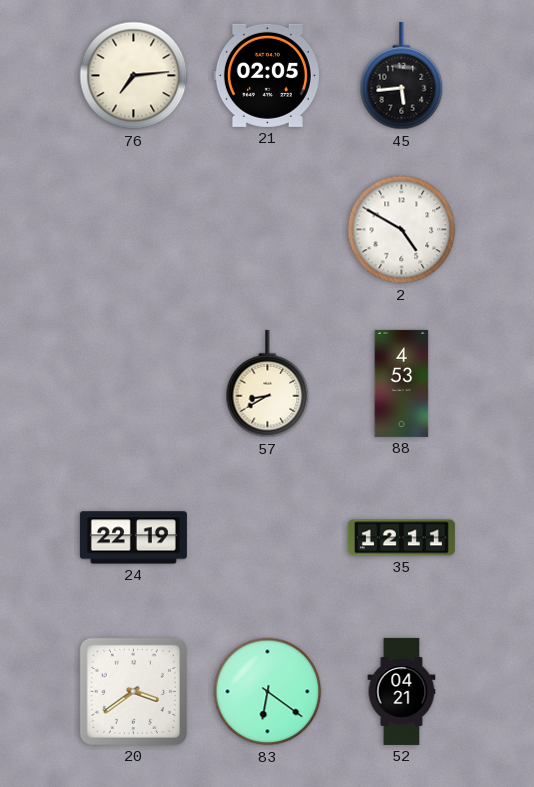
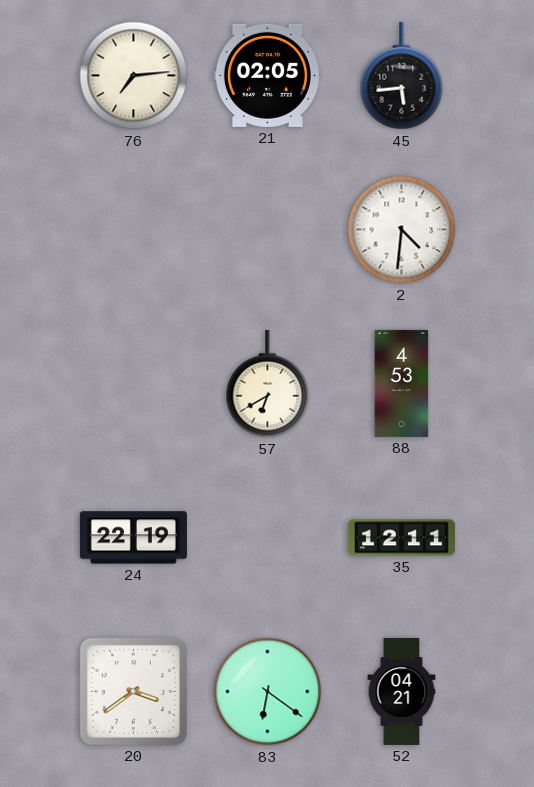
2: 4:50 -> 4:31 (402, 230)
57: 8:40 -> 6:40 (268, 384)
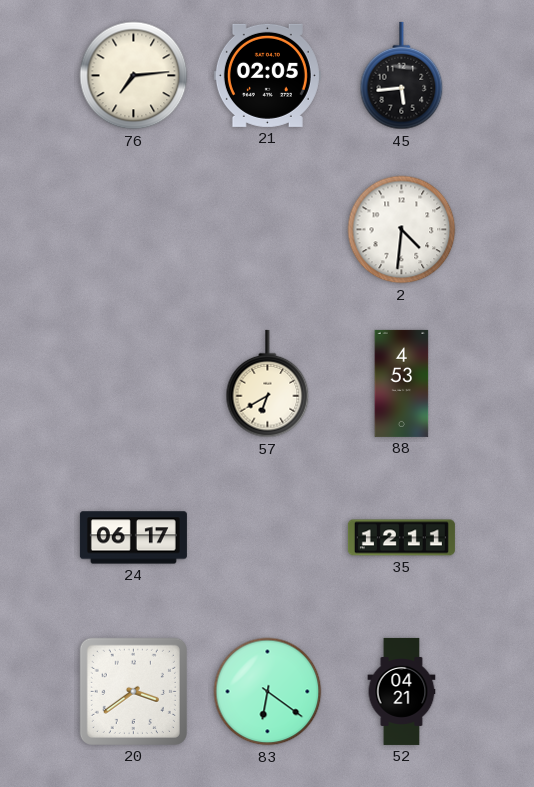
24: 22:19 -> 06:17 (133, 538)
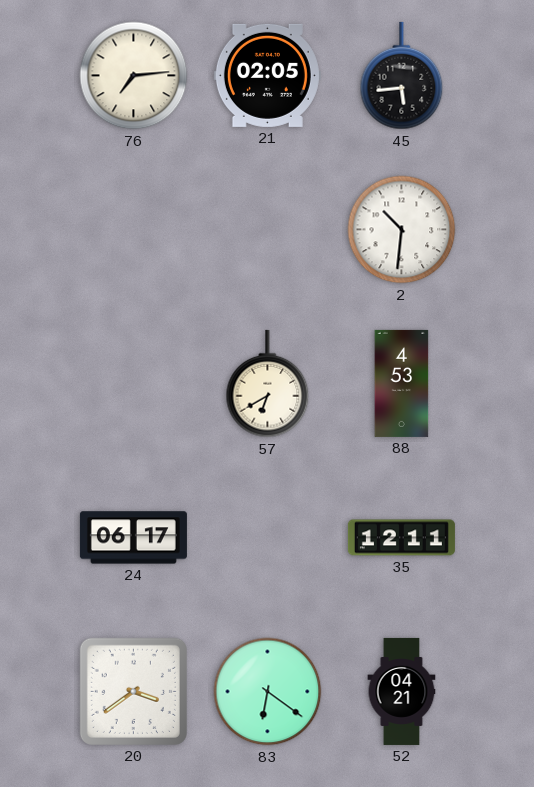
2: 4:31 -> 10:31 (402, 230)
